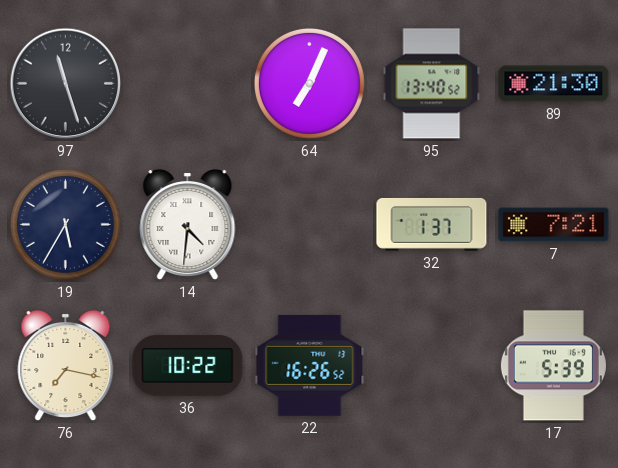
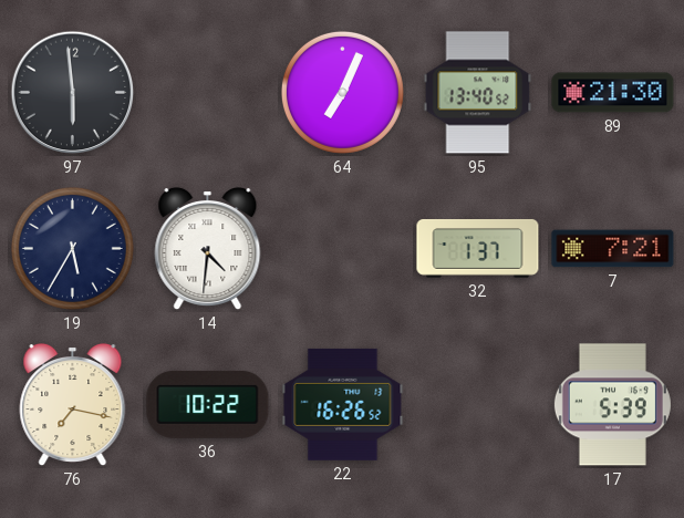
97: 11:27 -> 5:59 (73, 93)
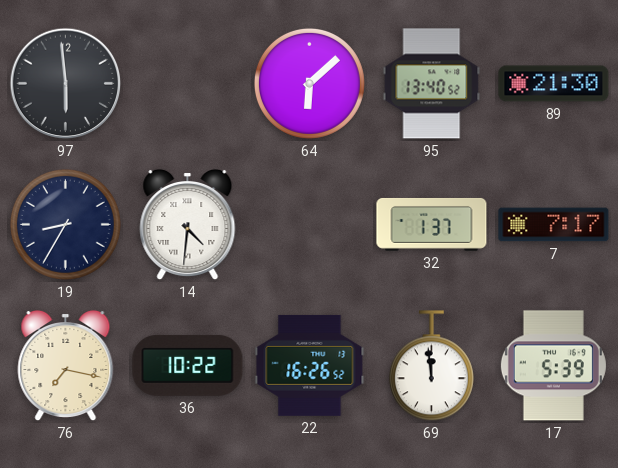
64: 7:04 -> 6:08 (309, 83)
19: 5:35 -> 8:35 (65, 224)
7: 7:21 -> 7:17 (554, 225)
69: none -> 11:59 (431, 366)
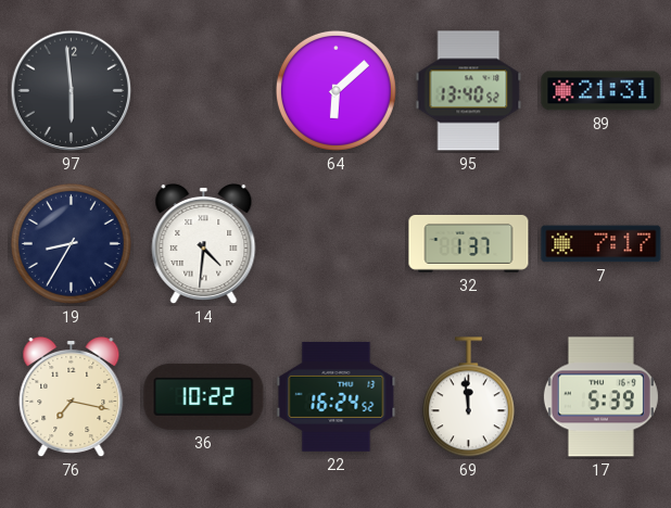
89: 21:30 -> 21:31 (602, 91)
22: 16:26 -> 16:24 (337, 396)
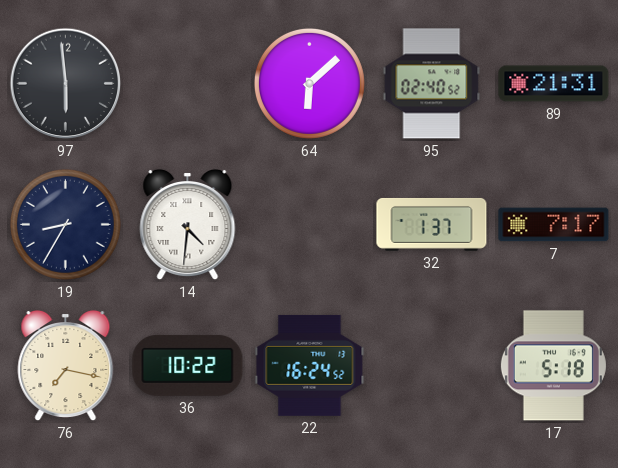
95: 13:40 -> 02:40 (432, 84)
69: 11:59 -> none (468, 397)
17: 5:39 -> 5:18 (553, 366)
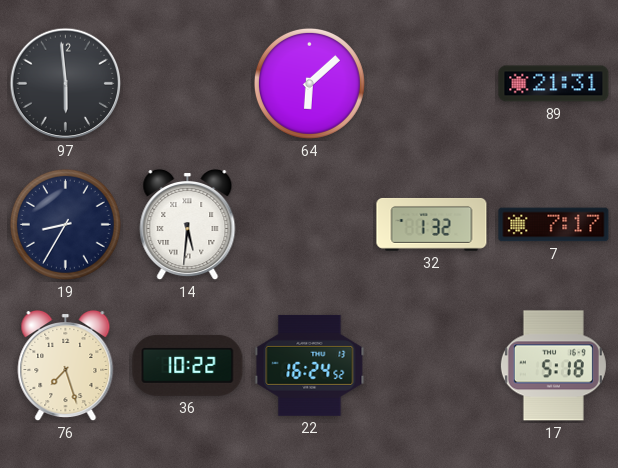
95: 02:40 -> none (432, 84)
14: 4:31 -> 5:31 (188, 225)
32: 1:37 -> 1:32 (432, 225)
76: 7:17 -> 7:27 (66, 366)
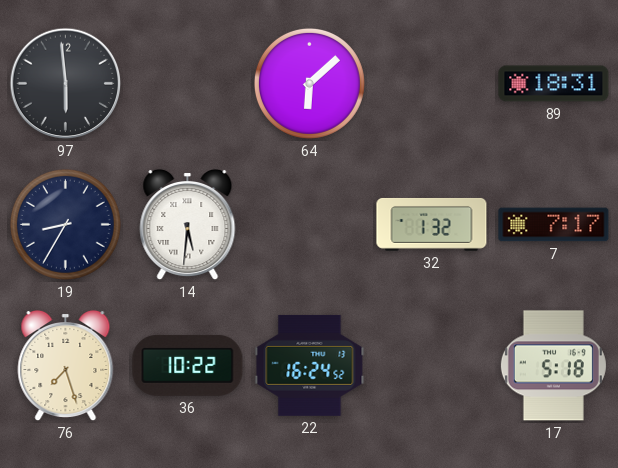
89: 21:31 -> 18:31 (554, 84)
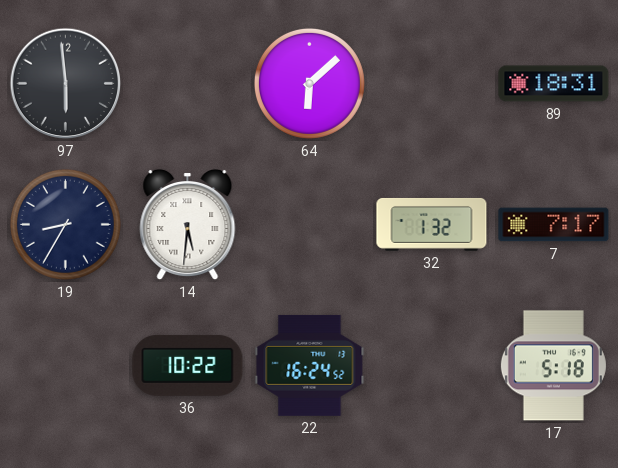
76: 7:27 -> none (66, 366)
